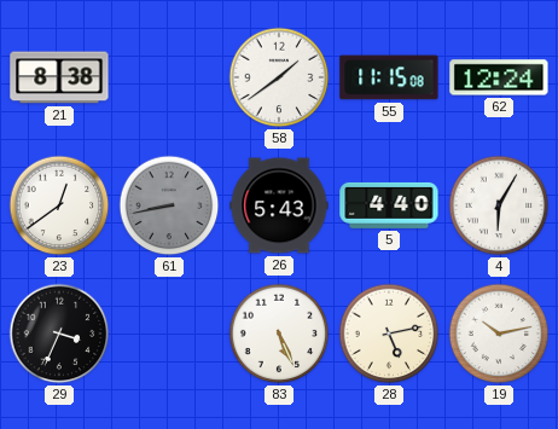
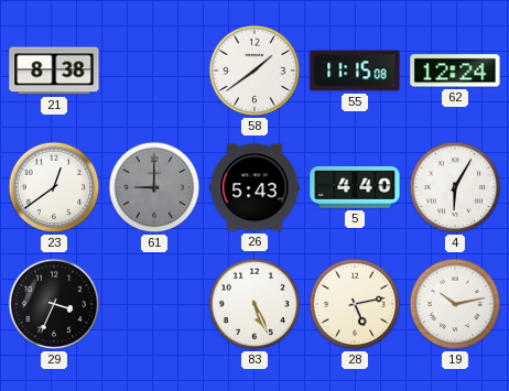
61: 8:43 -> 9:00 (154, 187)
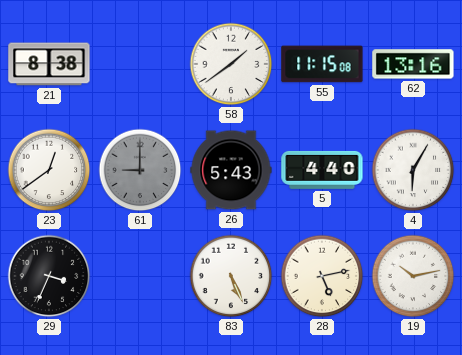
62: 12:24 -> 13:16 (413, 64)
